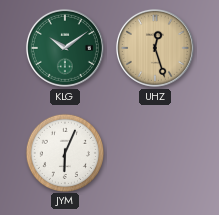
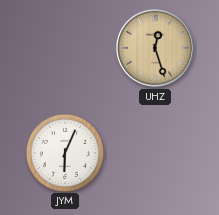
KLG: 10:09 -> none (65, 48)
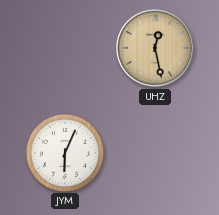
UHZ: 12:27 -> 12:28 (155, 48)
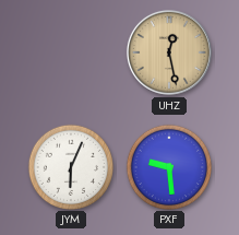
PXF: none -> 9:29 (168, 166)
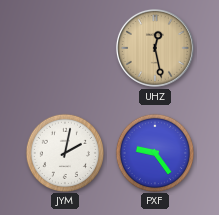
JYM: 6:04 -> 2:02 (64, 152)
PXF: 9:29 -> 9:24 (154, 152)
